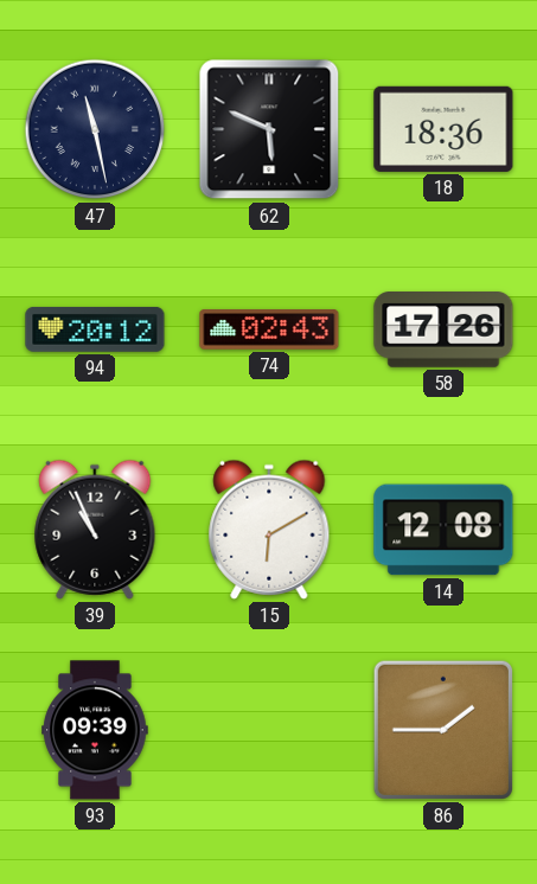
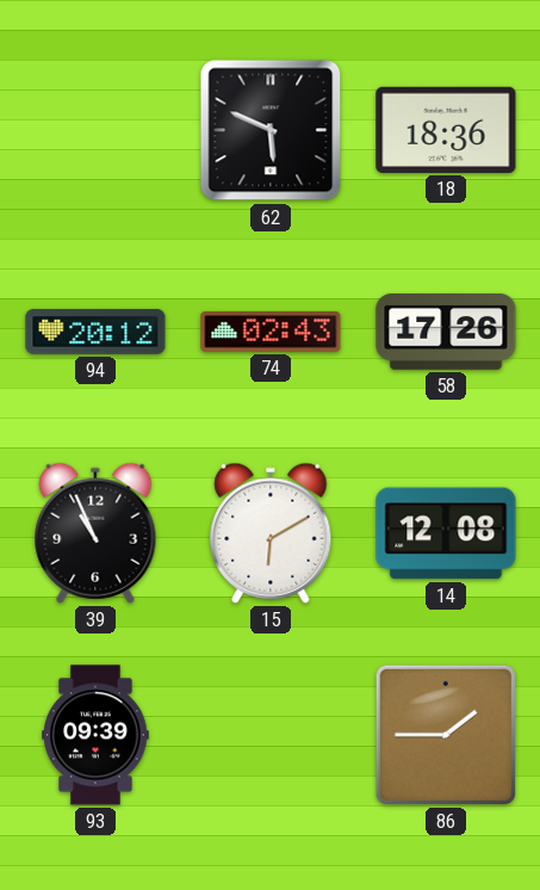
47: 11:28 -> none (95, 129)
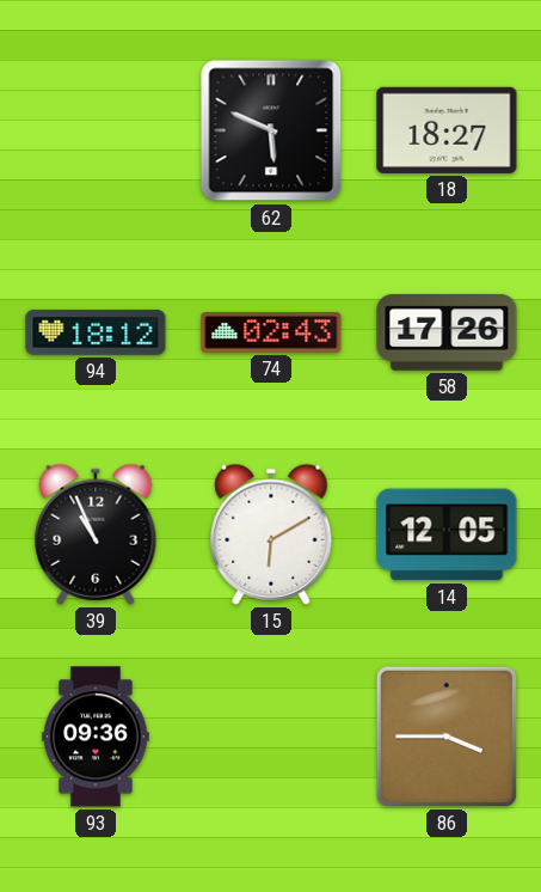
18: 18:36 -> 18:27 (447, 130)
94: 20:12 -> 18:12 (96, 332)
14: 12:08 -> 12:05 (447, 534)
93: 09:39 -> 09:36 (96, 737)
86: 1:45 -> 3:45 (447, 737)
